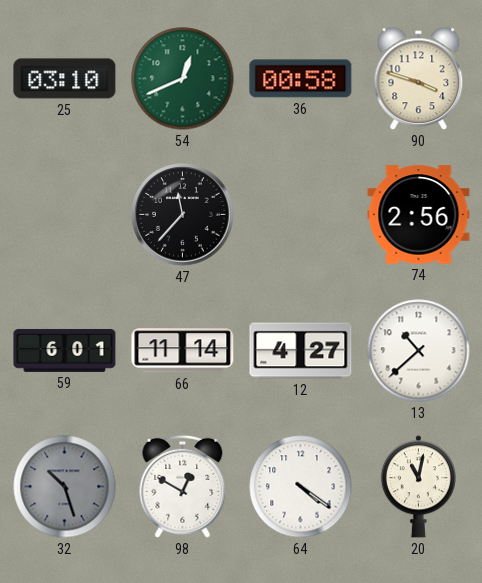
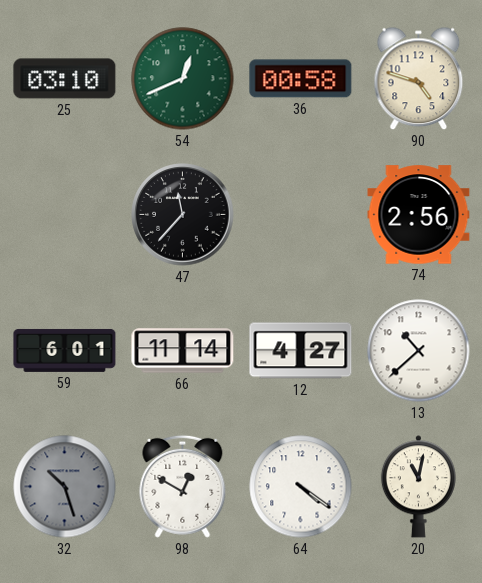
90: 3:48 -> 4:48 (419, 79)
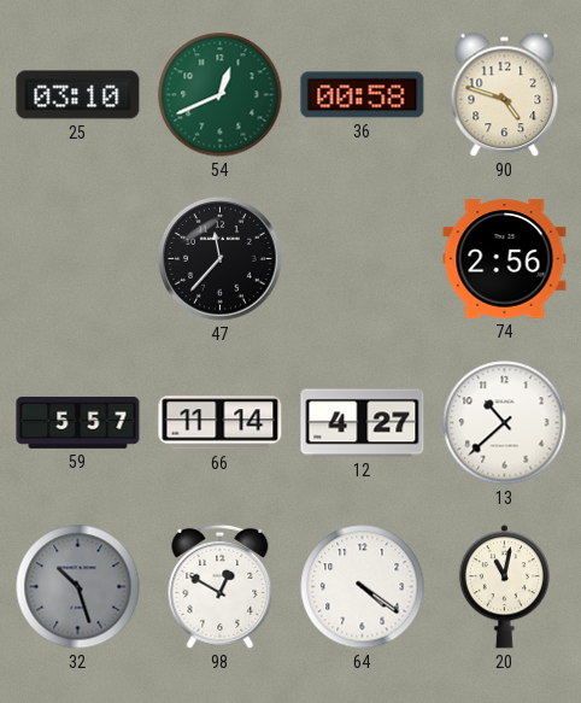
59: 6:01 -> 5:57 (78, 422)
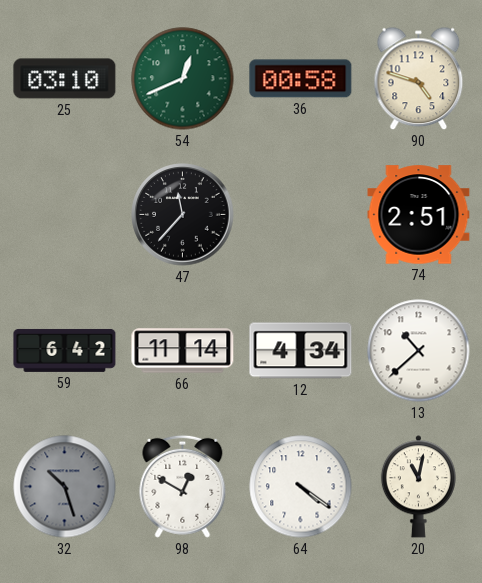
74: 2:56 -> 2:51 (419, 215)
59: 5:57 -> 6:42 (65, 350)
12: 4:27 -> 4:34 (301, 351)
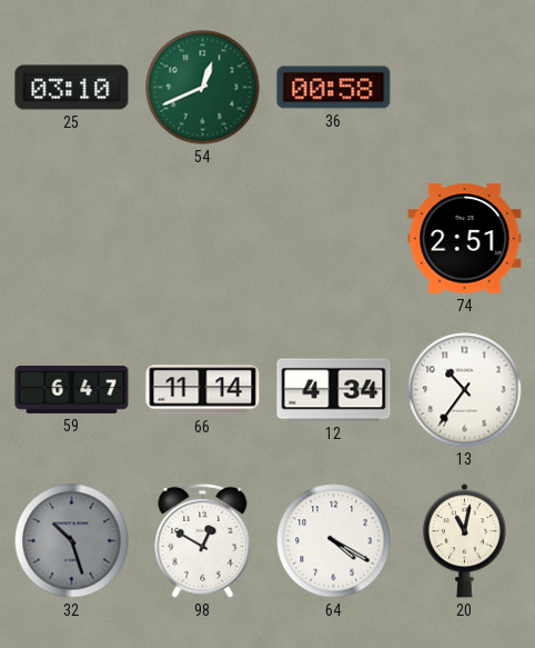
90: 4:48 -> none (419, 79)
47: 11:37 -> none (183, 215)
59: 6:42 -> 6:47 (72, 389)
13: 10:38 -> 10:36 (465, 390)
64: 4:21 -> 4:20 (334, 541)
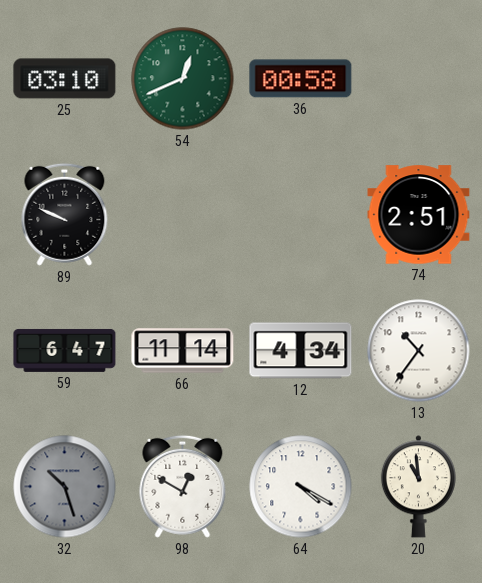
89: none -> 9:49 (65, 214)
20: 11:02 -> 10:59 (418, 487)
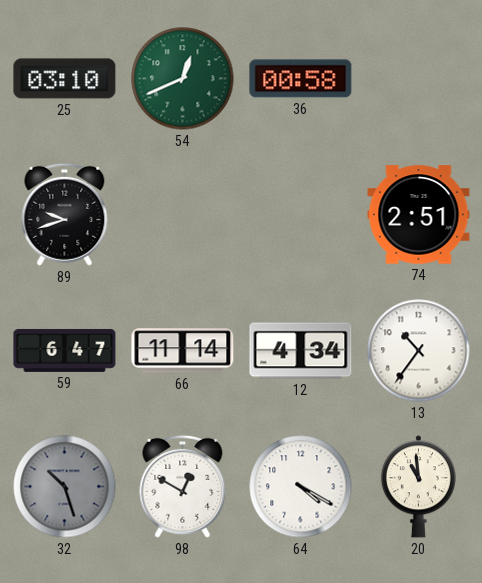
89: 9:49 -> 9:42 (65, 214)
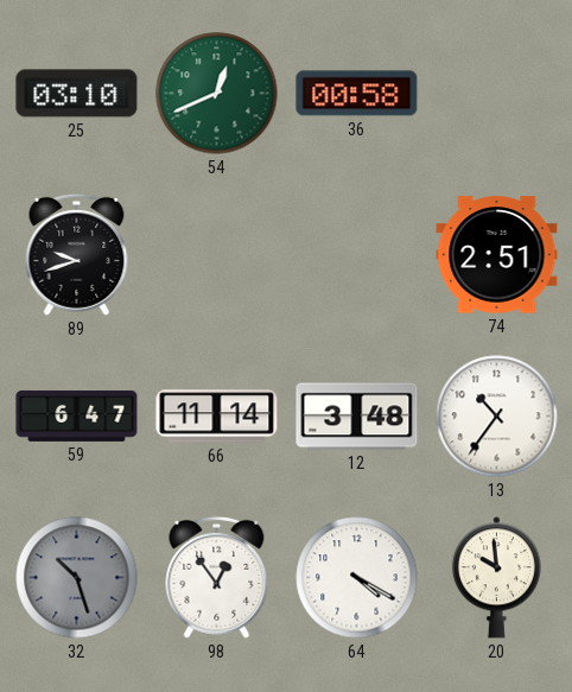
12: 4:34 -> 3:48 (357, 417)
98: 12:50 -> 12:54 (217, 577)
20: 10:59 -> 9:59 (496, 578)
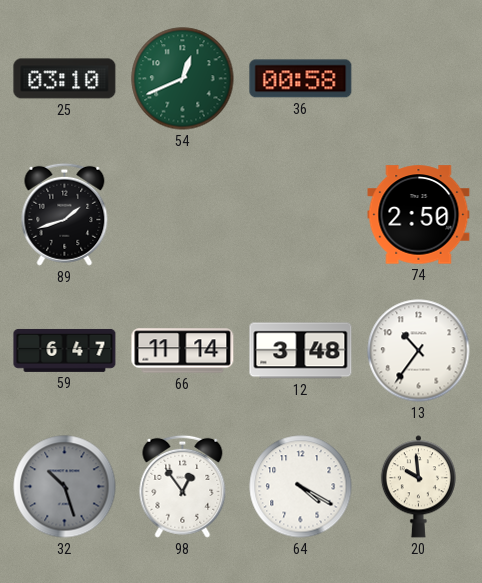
89: 9:42 -> 1:42 (65, 214)
74: 2:51 -> 2:50 (419, 215)
